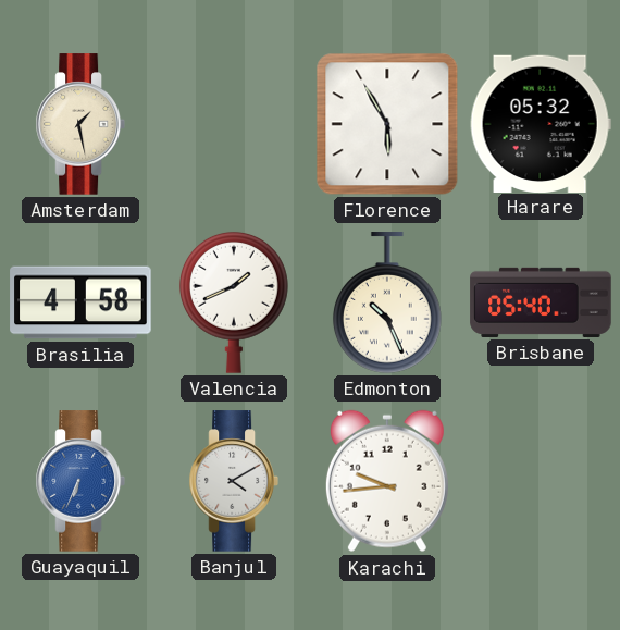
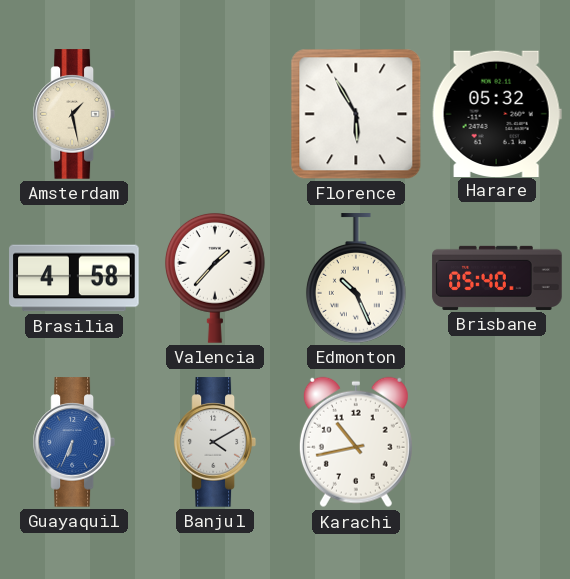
Valencia: 1:41 -> 1:37 (215, 278)
Karachi: 9:44 -> 10:43 (356, 442)
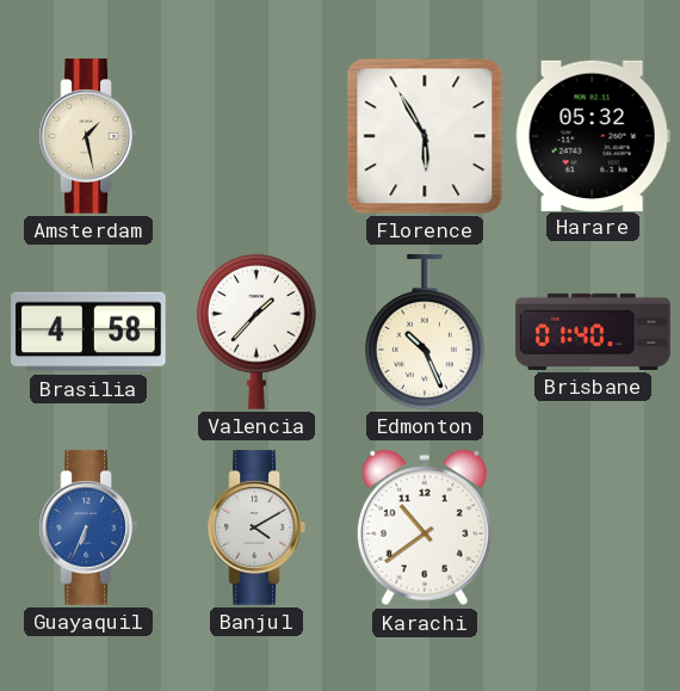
Brisbane: 05:40 -> 01:40 (593, 332)
Karachi: 10:43 -> 10:39 (425, 527)
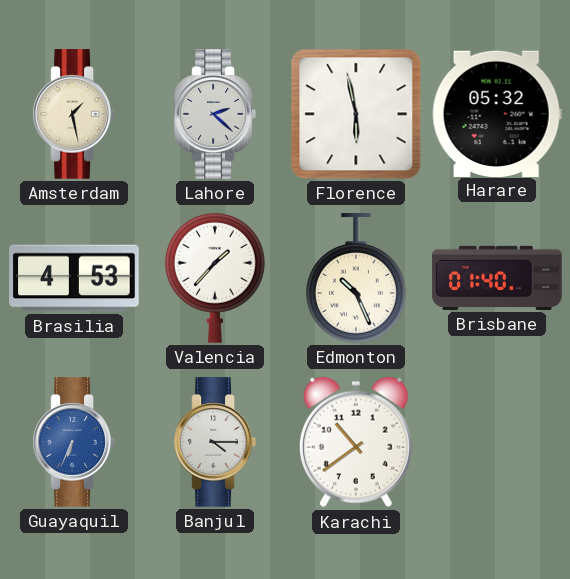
Lahore: none -> 2:22 (215, 114)
Florence: 5:55 -> 5:58 (356, 114)
Brasilia: 4:58 -> 4:53 (74, 278)
Banjul: 4:10 -> 4:15 (215, 442)
